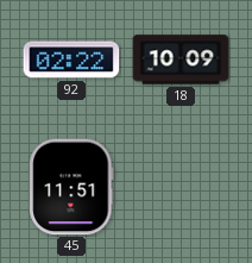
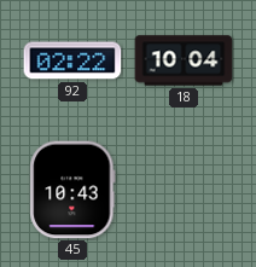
18: 10:09 -> 10:04 (184, 60)
45: 11:51 -> 10:43 (72, 190)
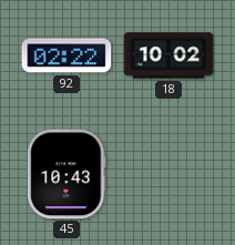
18: 10:04 -> 10:02 (168, 55)
